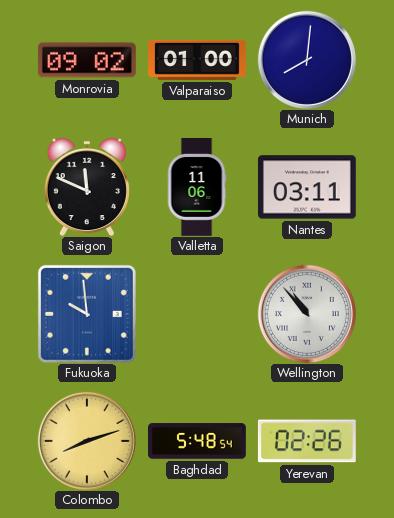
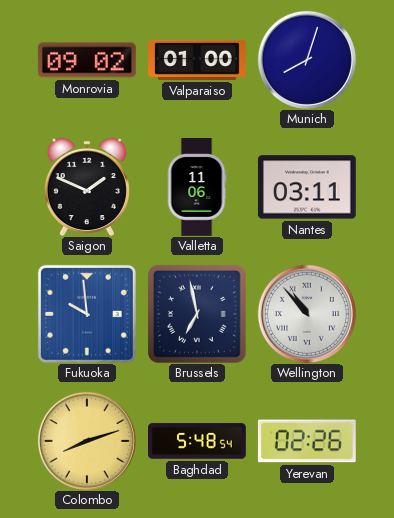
Munich: 8:01 -> 8:03 (307, 60)
Saigon: 11:49 -> 1:49 (87, 187)
Brussels: none -> 6:58 (197, 314)
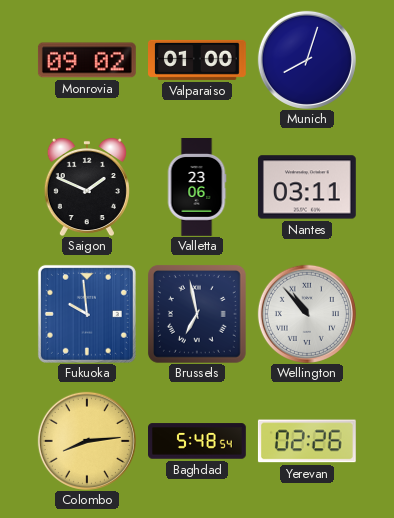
Valletta: 11:06 -> 23:06 (197, 188)
Colombo: 8:12 -> 8:14 (87, 441)
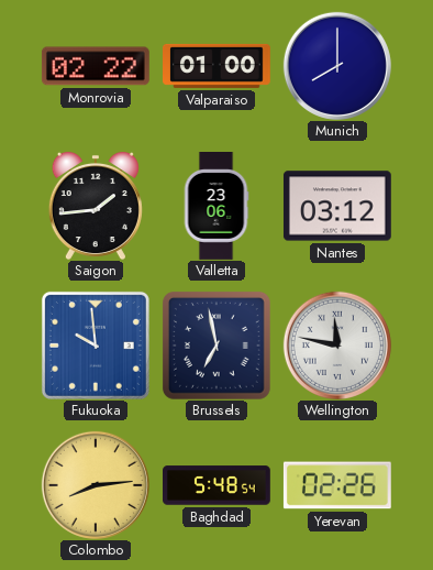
Monrovia: 09:02 -> 02:22 (96, 66)
Munich: 8:03 -> 8:00 (337, 66)
Saigon: 1:49 -> 1:44 (96, 206)
Nantes: 03:11 -> 03:12 (337, 206)
Wellington: 10:53 -> 11:47 (337, 346)
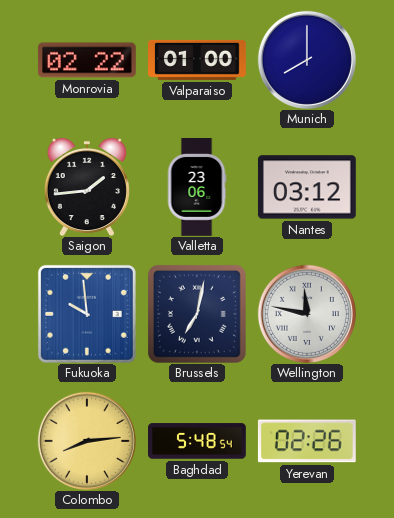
Brussels: 6:58 -> 7:02 (197, 314)
